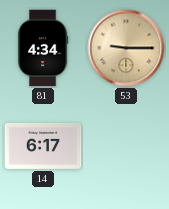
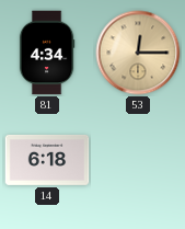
53: 9:15 -> 12:15 (138, 53)
14: 6:17 -> 6:18 (47, 160)
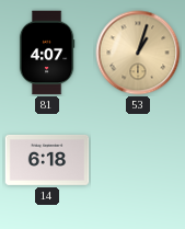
81: 4:34 -> 4:07 (47, 53)
53: 12:15 -> 1:03 (138, 53)
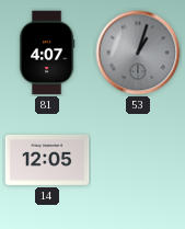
53 dial: champagne -> grey (138, 53)
14: 6:18 -> 12:05 (47, 160)
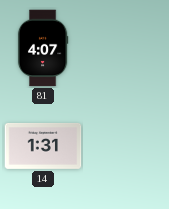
53: 1:03 -> none (138, 53)
14: 12:05 -> 1:31 (43, 146)
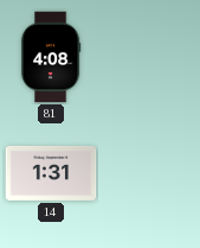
81: 4:07 -> 4:08 (51, 57)
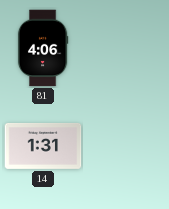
81: 4:08 -> 4:06 (43, 48)
